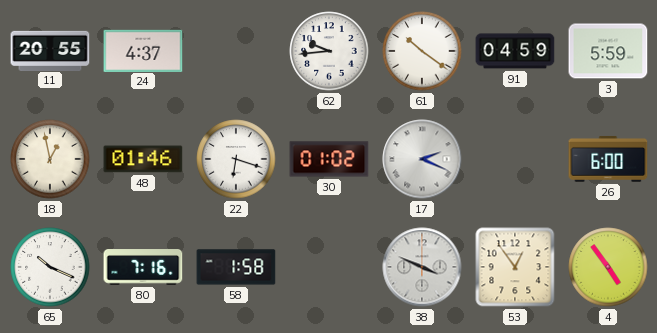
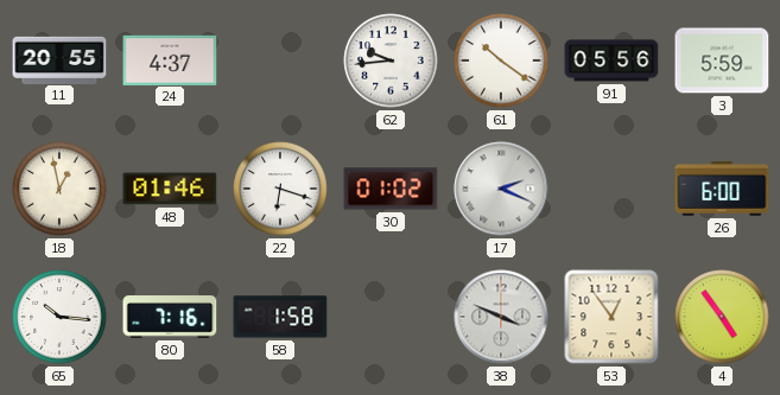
91: 04:59 -> 05:56 (611, 60)
65: 10:19 -> 10:16 (59, 317)
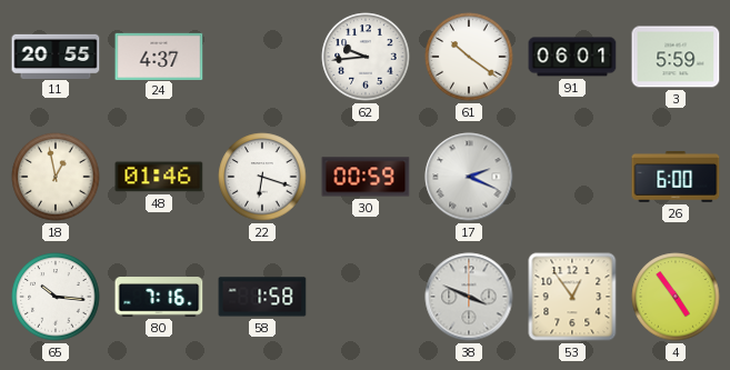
91: 05:56 -> 06:01 (572, 57)
30: 01:02 -> 00:59 (366, 177)
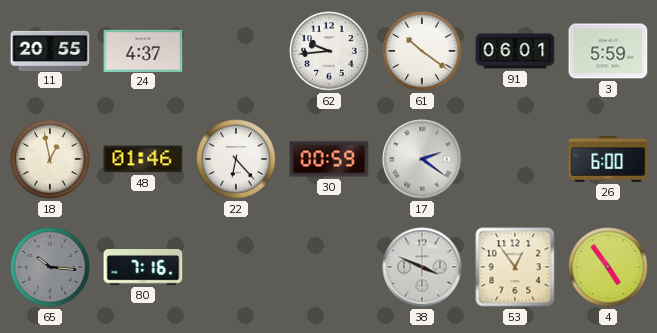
22: 6:18 -> 6:23 (236, 159)
17: 2:19 -> 2:21 (422, 159)
65 dial: white -> grey (50, 267)
58: 1:58 -> none (262, 297)
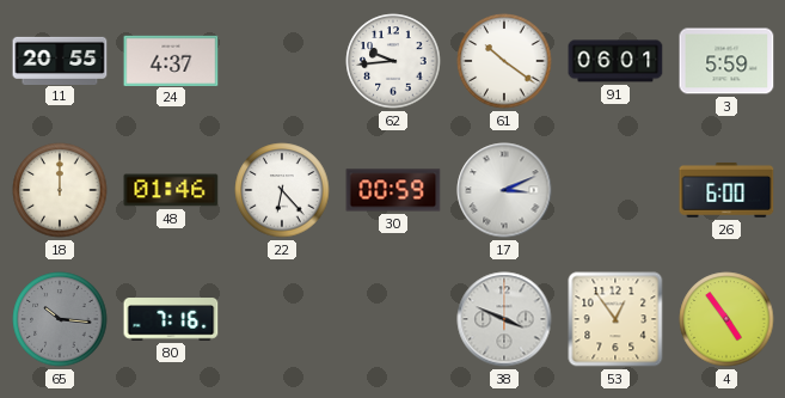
18: 12:58 -> 12:00 (60, 190)
17: 2:21 -> 3:11 (504, 190)
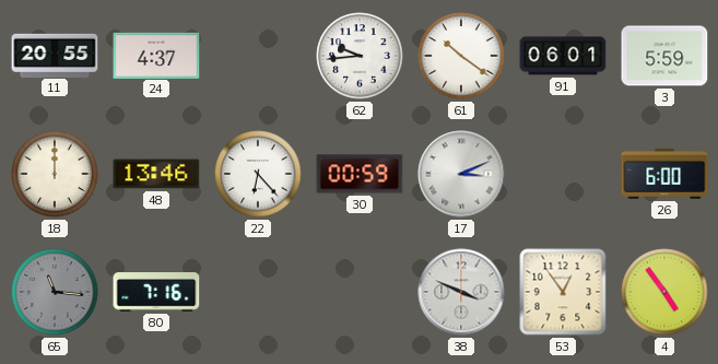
48: 01:46 -> 13:46 (156, 174)
65: 10:16 -> 11:16 (55, 292)
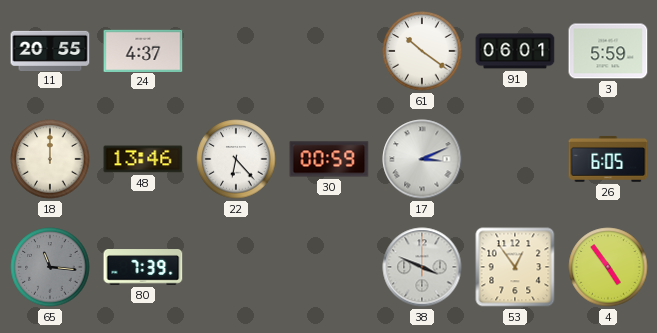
62: 9:44 -> none (360, 56)
26: 6:00 -> 6:05 (608, 159)
80: 7:16 -> 7:39 (143, 267)
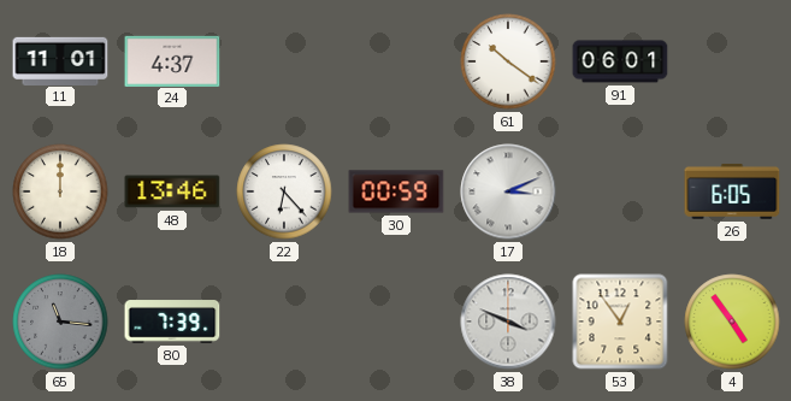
11: 20:55 -> 11:01 (60, 60)
3: 5:59 -> none (608, 51)
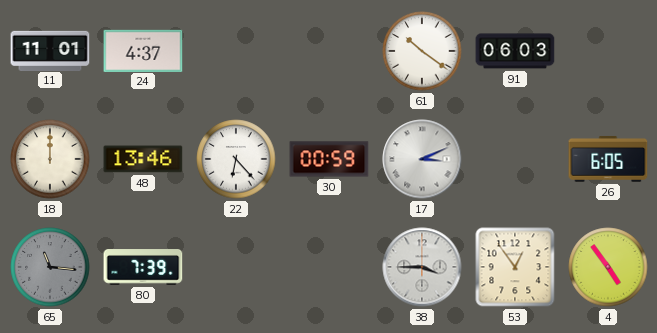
91: 06:01 -> 06:03 (515, 51)
38: 3:49 -> 3:45 (422, 267)
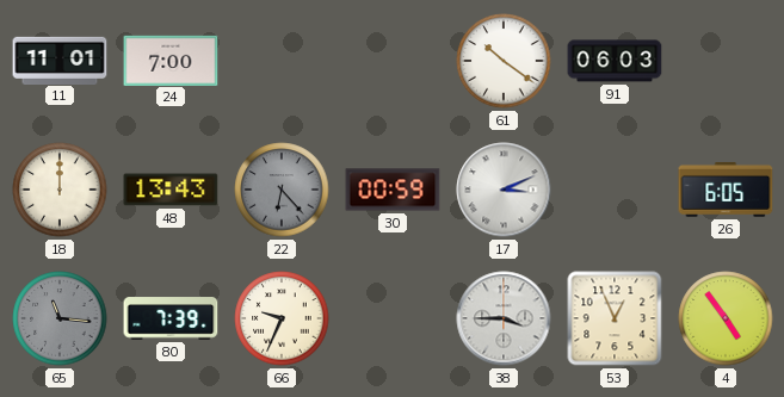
24: 4:37 -> 7:00 (171, 60)
48: 13:46 -> 13:43 (171, 190)
22 dial: white -> grey (282, 190)
66: none -> 9:34 (282, 318)
53: 12:54 -> 12:56 (615, 318)
